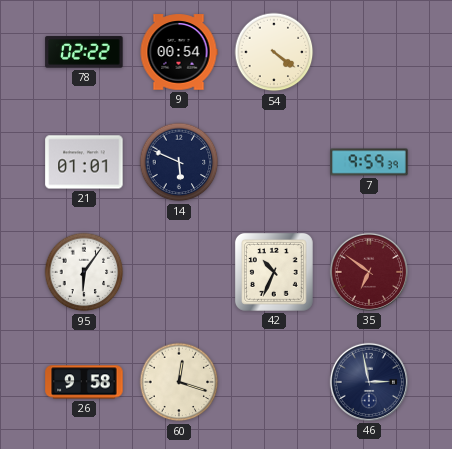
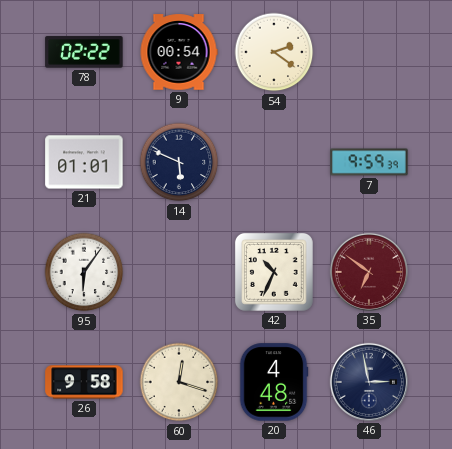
54: 4:21 -> 2:21 (274, 52)
20: none -> 4:48 (274, 382)
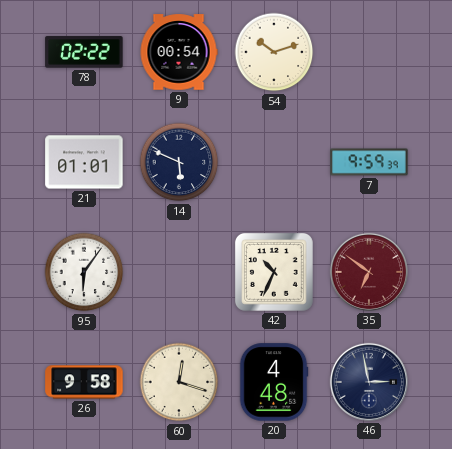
54: 2:21 -> 10:12 (274, 52)
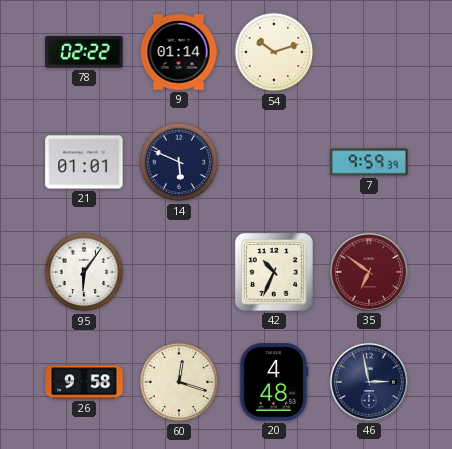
9: 00:54 -> 01:14 (179, 52)
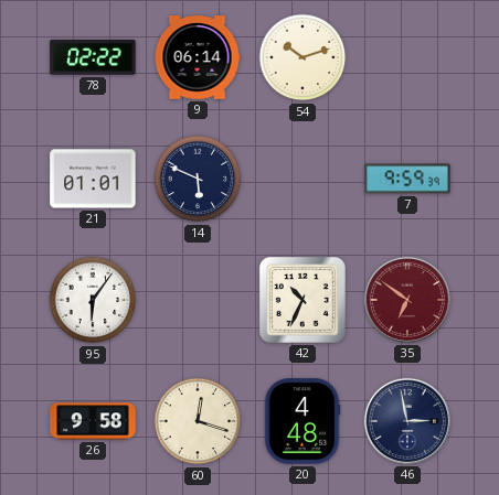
9: 01:14 -> 06:14 (198, 57)
